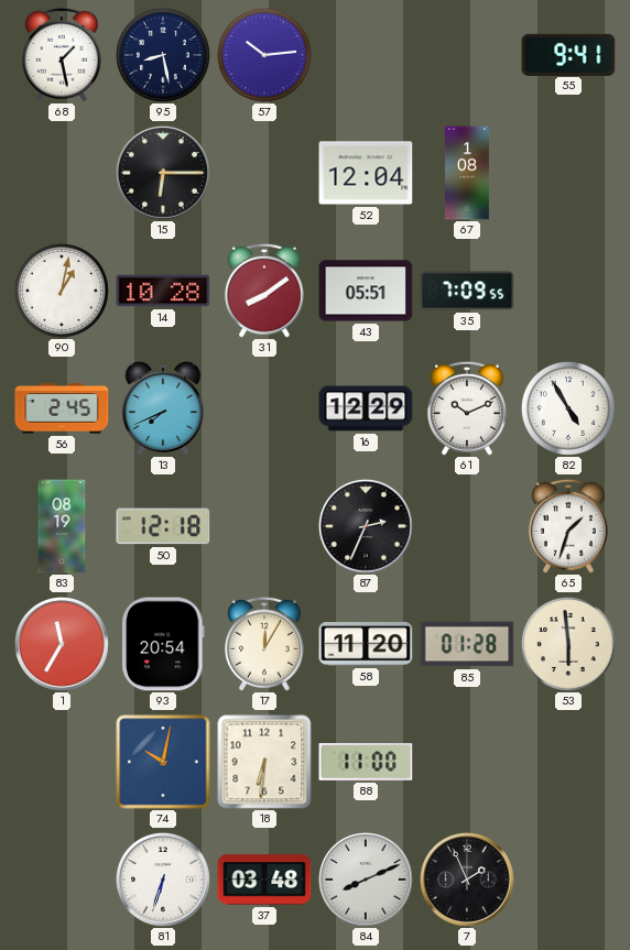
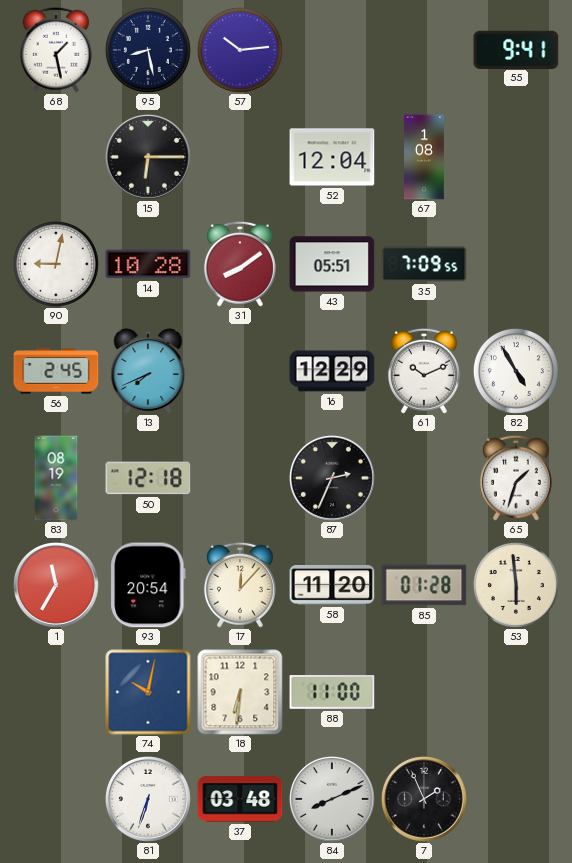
90: 1:02 -> 9:02 (56, 264)
17: 12:05 -> 12:07 (240, 585)
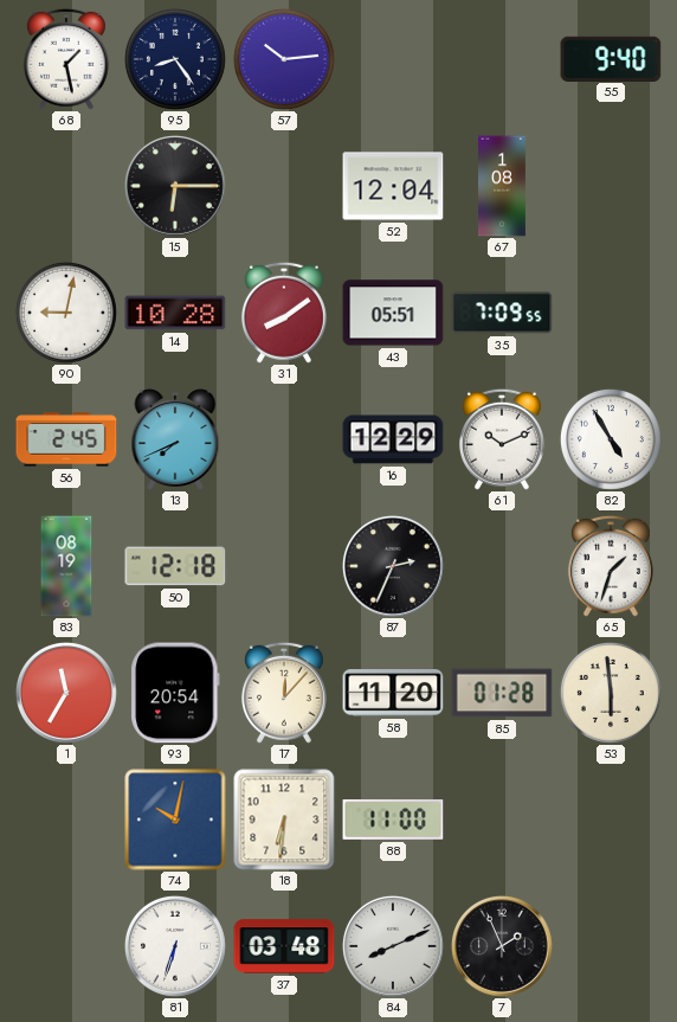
95: 8:28 -> 8:24 (175, 59)
55: 9:41 -> 9:40 (611, 58)
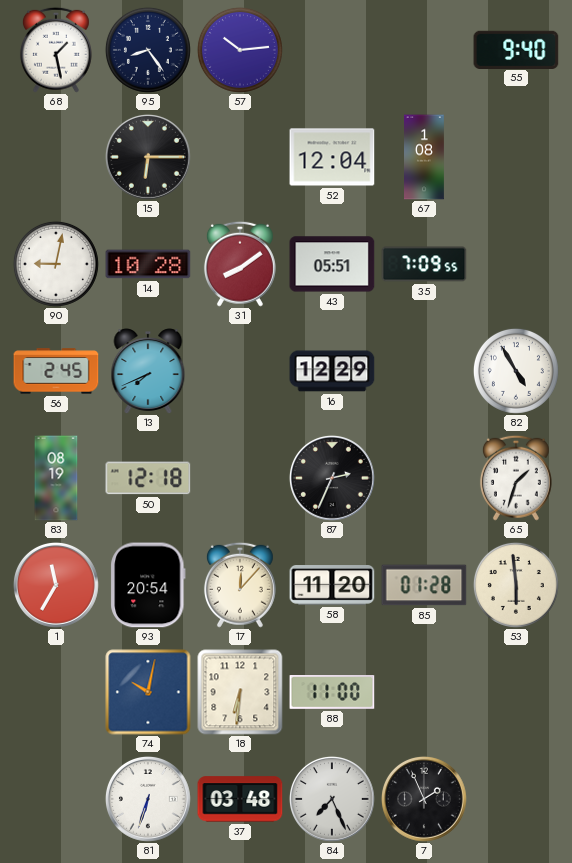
61: 10:11 -> none (502, 439)
84: 8:11 -> 7:26 (332, 799)
